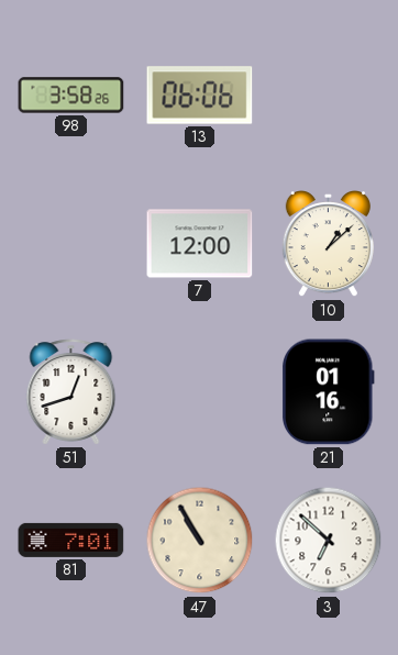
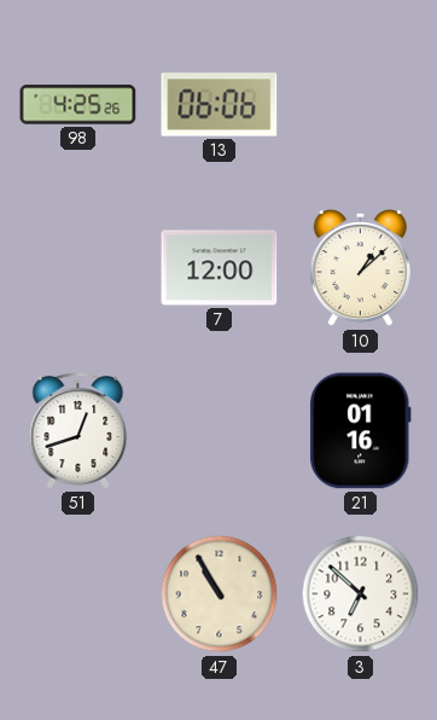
98: 3:58 -> 4:25 (78, 105)
81: 7:01 -> none (71, 540)
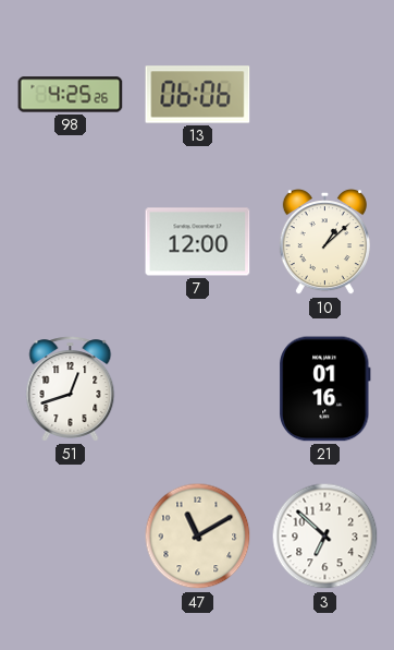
47: 10:55 -> 11:10 (198, 537)
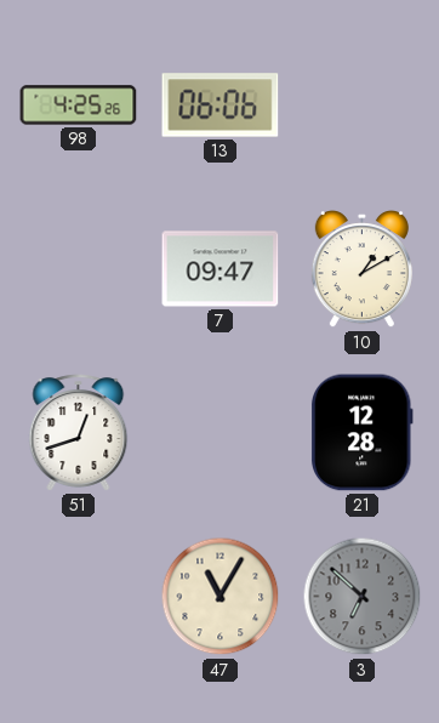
7: 12:00 -> 09:47 (221, 269)
10: 1:08 -> 1:10 (361, 271)
21: 01:16 -> 12:28 (363, 433)
47: 11:10 -> 11:05 (221, 597)
3 dial: white -> grey (363, 597)
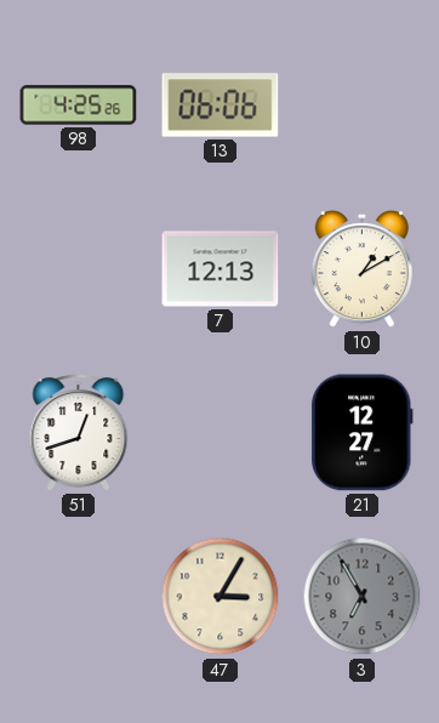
7: 09:47 -> 12:13 (221, 269)
21: 12:28 -> 12:27 (363, 433)
47: 11:05 -> 3:05 (221, 597)
3: 6:52 -> 6:55 (363, 597)
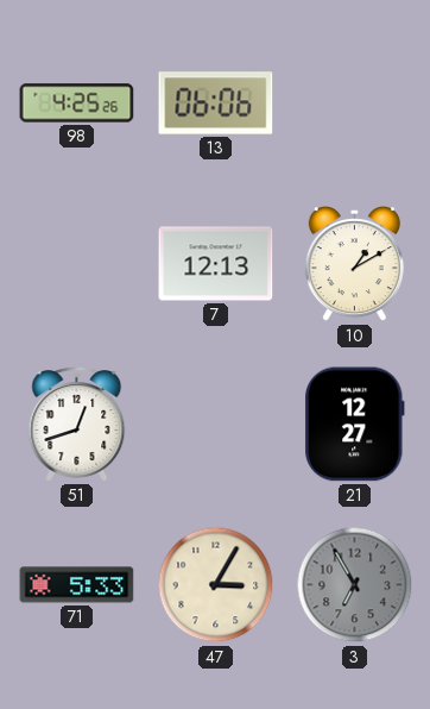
71: none -> 5:33 (77, 585)
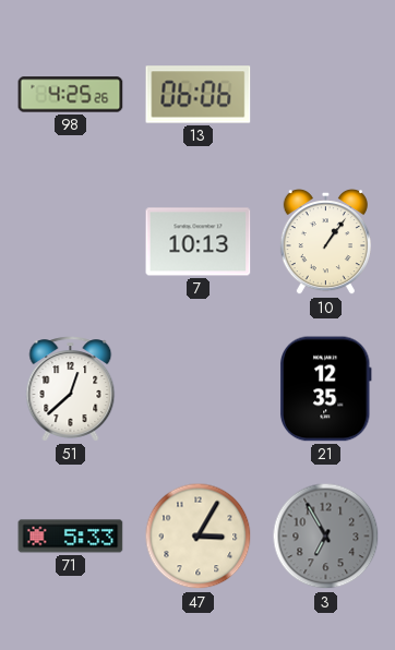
7: 12:13 -> 10:13 (199, 242)
10: 1:10 -> 1:06 (325, 243)
51: 12:42 -> 12:38 (71, 389)
21: 12:27 -> 12:35 (326, 389)
